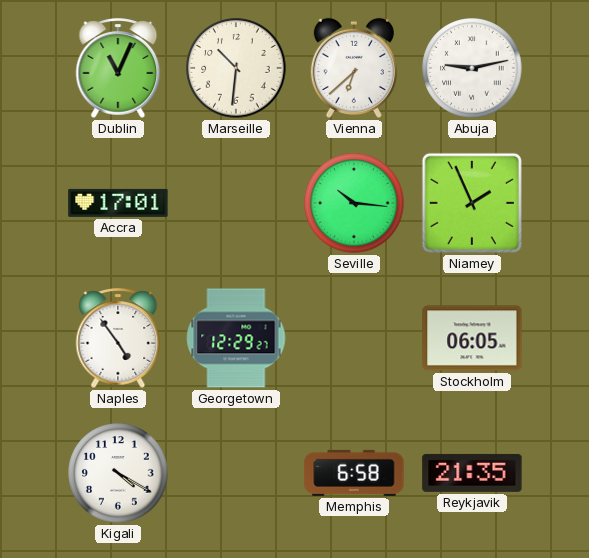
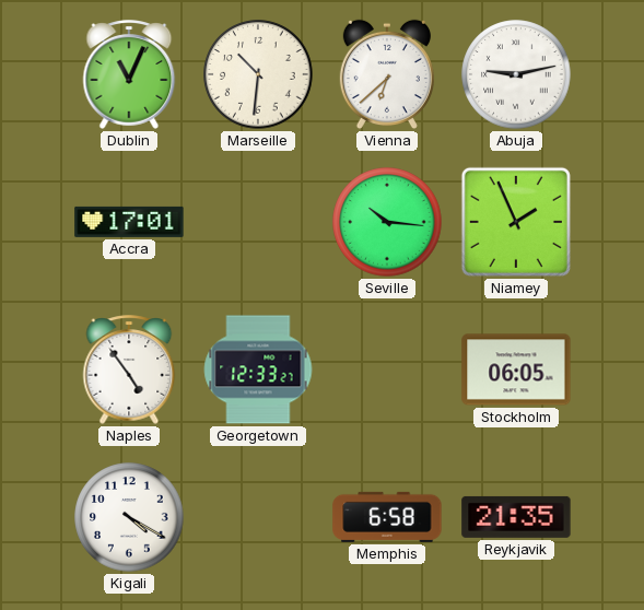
Georgetown: 12:29 -> 12:33 (258, 369)
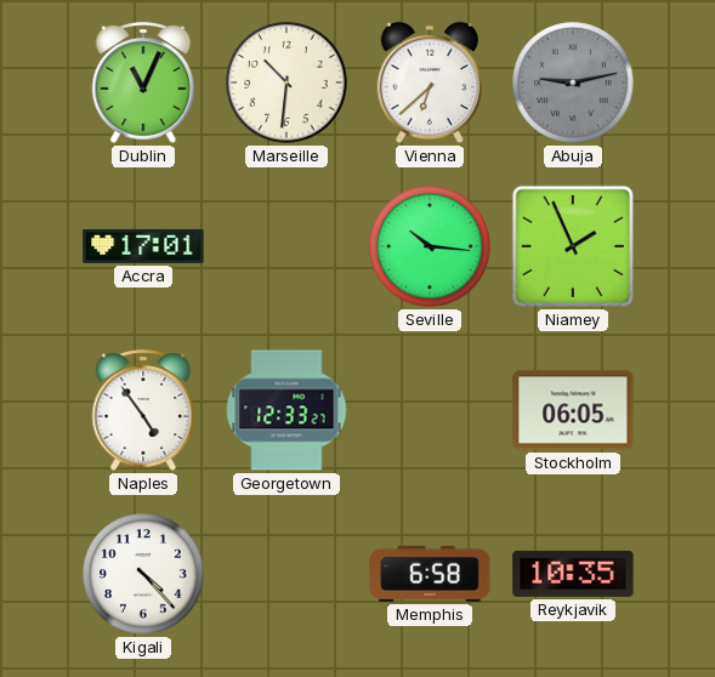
Abuja dial: white -> grey (573, 83)
Kigali: 4:20 -> 4:23 (143, 574)
Reykjavik: 21:35 -> 10:35 (573, 574)
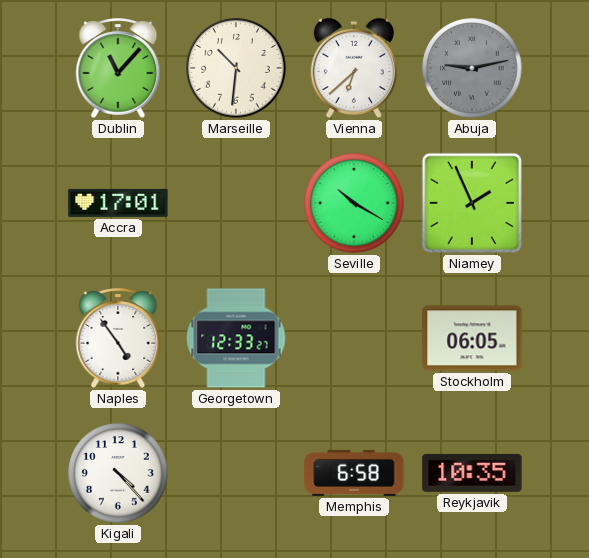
Dublin: 11:04 -> 11:07 (118, 68)
Seville: 10:16 -> 10:20 (354, 203)
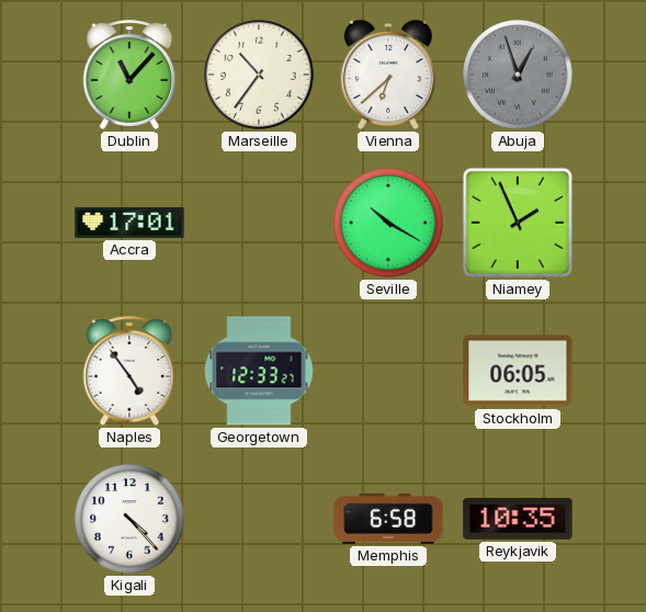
Marseille: 10:31 -> 10:36 (259, 75)
Abuja: 9:13 -> 12:57 (518, 75)
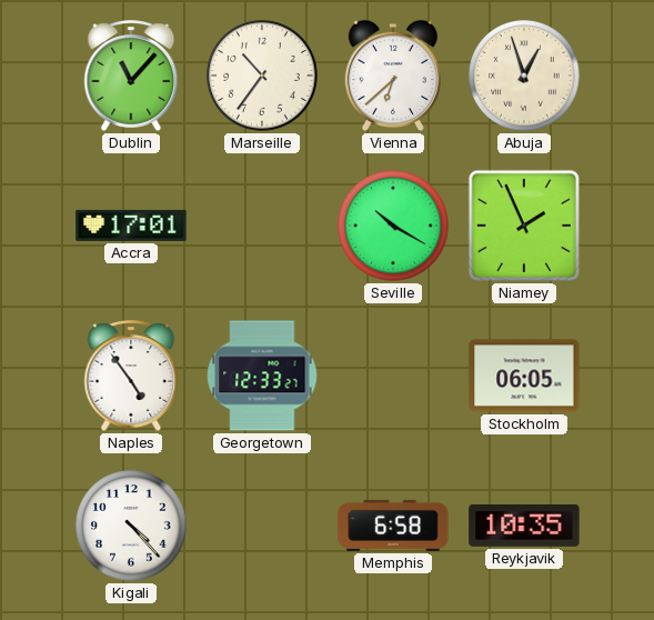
Abuja dial: grey -> cream (524, 76)
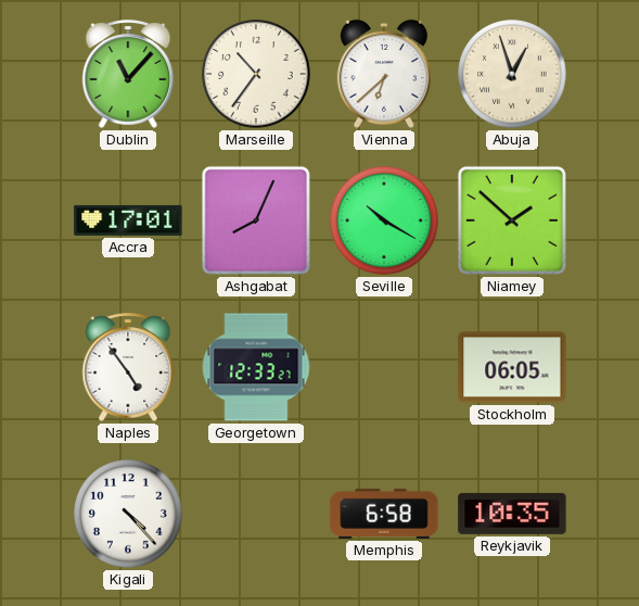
Ashgabat: none -> 8:04 (256, 220)
Niamey: 1:56 -> 1:52 (512, 220)
